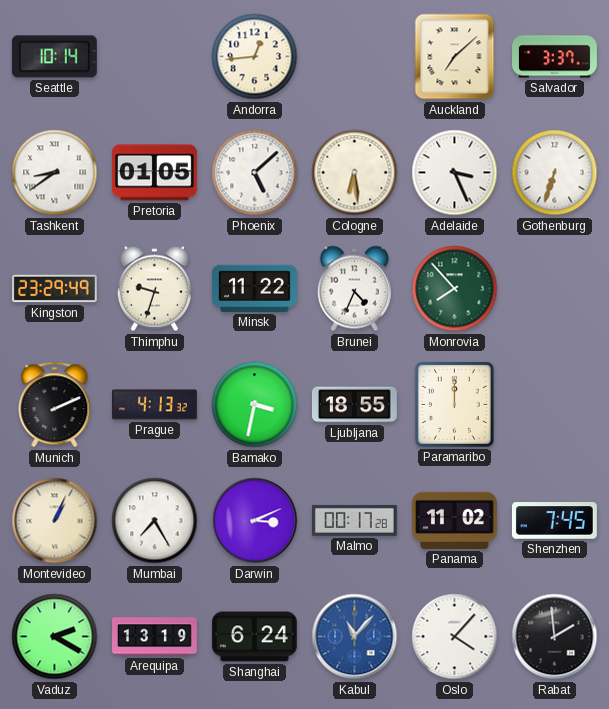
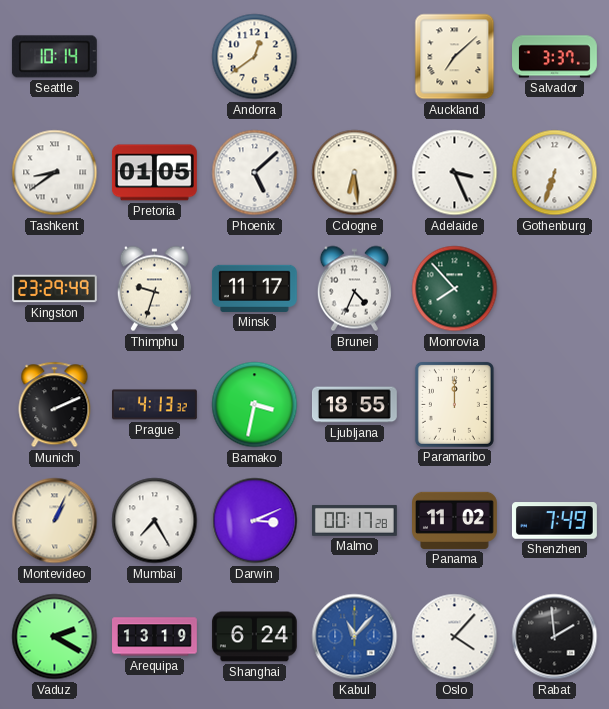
Andorra: 12:44 -> 12:39 (255, 57)
Minsk: 11:22 -> 11:17 (254, 288)
Shenzhen: 7:45 -> 7:49 (554, 521)
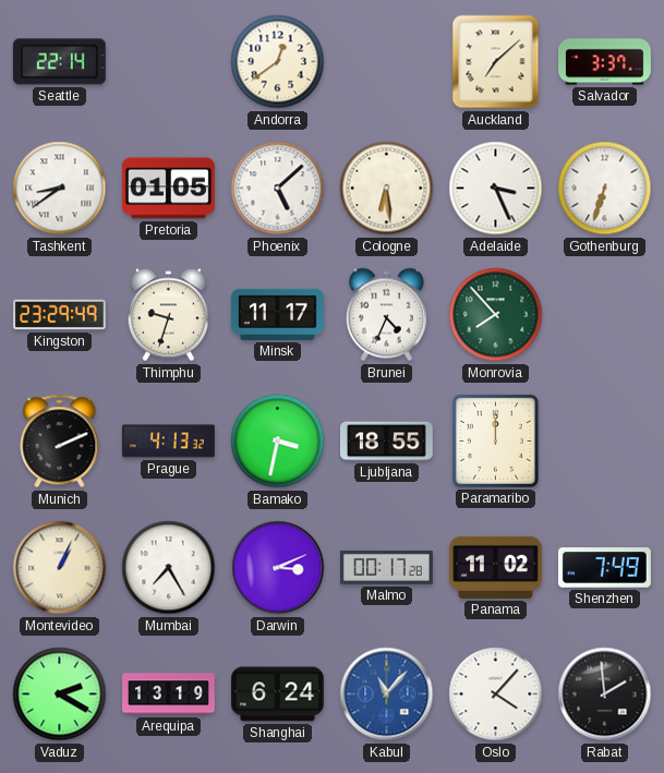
Seattle: 10:14 -> 22:14 (59, 62)
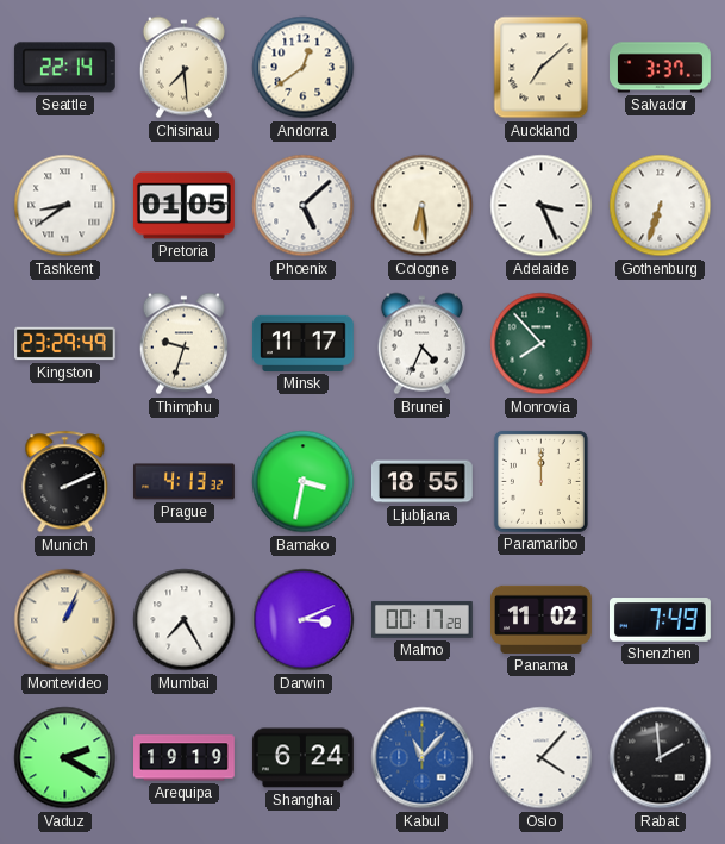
Chisinau: none -> 7:29 (183, 68)
Arequipa: 13:19 -> 19:19 (185, 758)
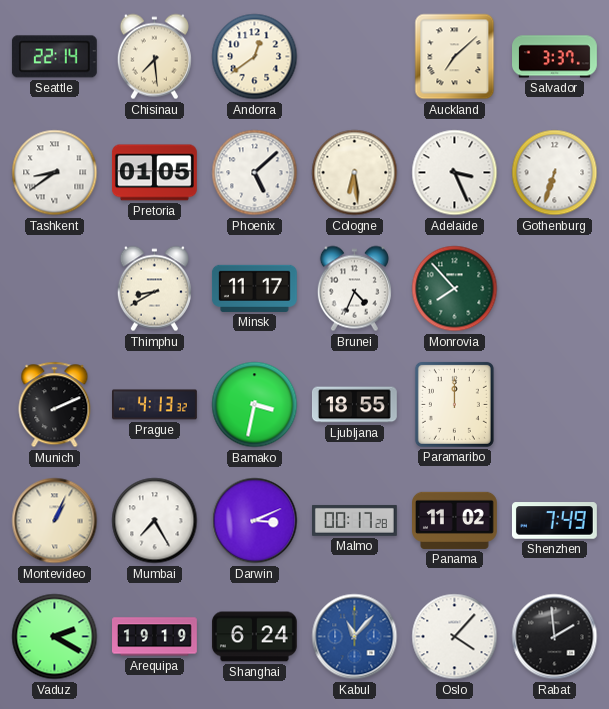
Kingston: 23:29 -> none (65, 344)
Thimphu: 9:33 -> 8:40 (154, 289)
